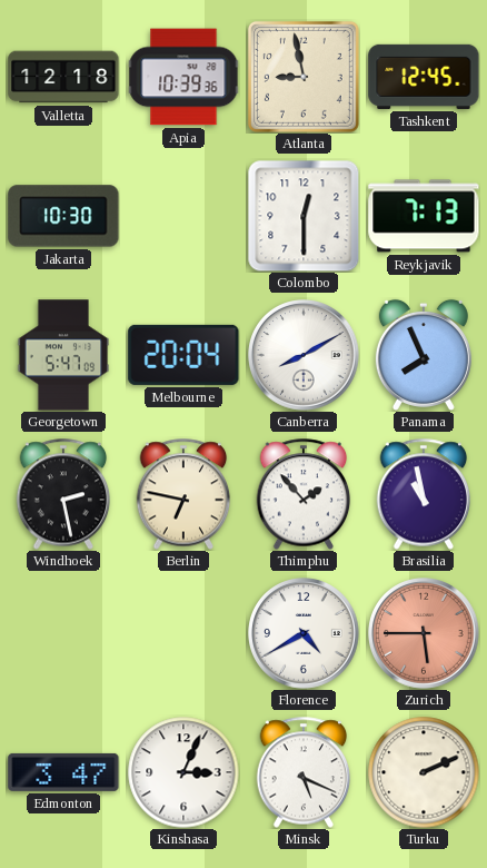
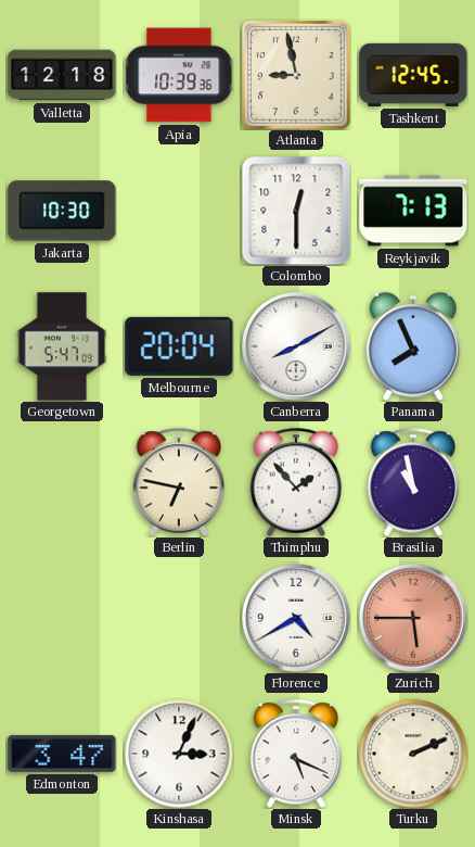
Windhoek: 2:28 -> none (63, 494)
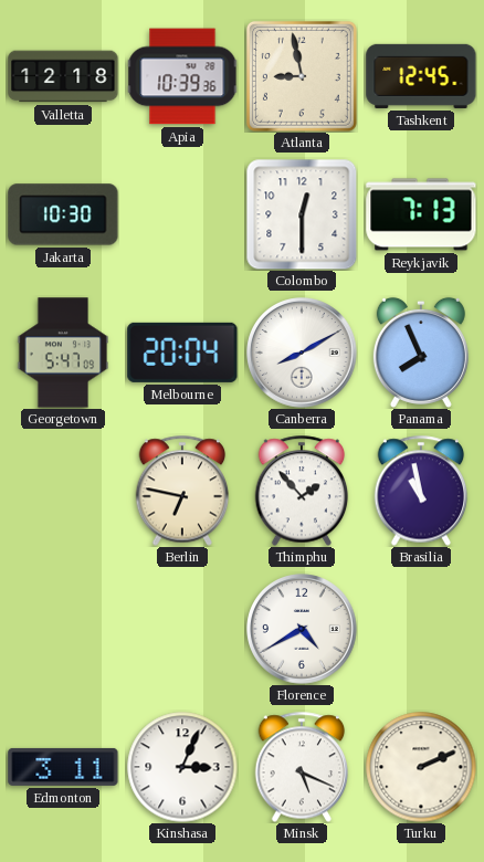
Zurich: 5:45 -> none (413, 618)
Edmonton: 3:47 -> 3:11 (63, 767)
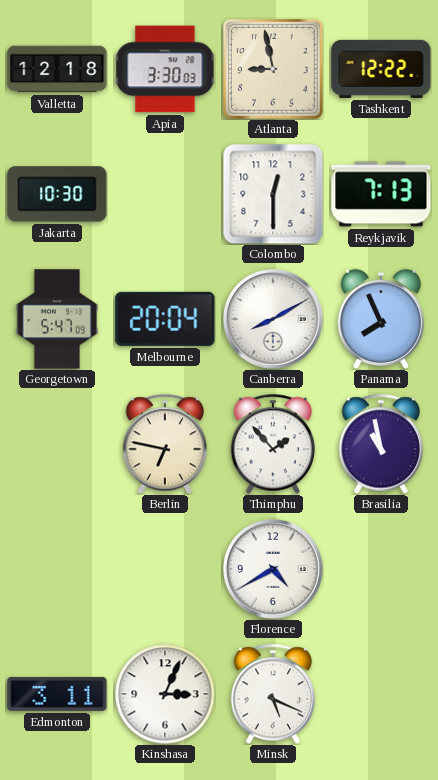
Apia: 10:39 -> 3:30 (165, 69)
Tashkent: 12:45 -> 12:22 (381, 69)
Turku: 2:11 -> none (421, 767)
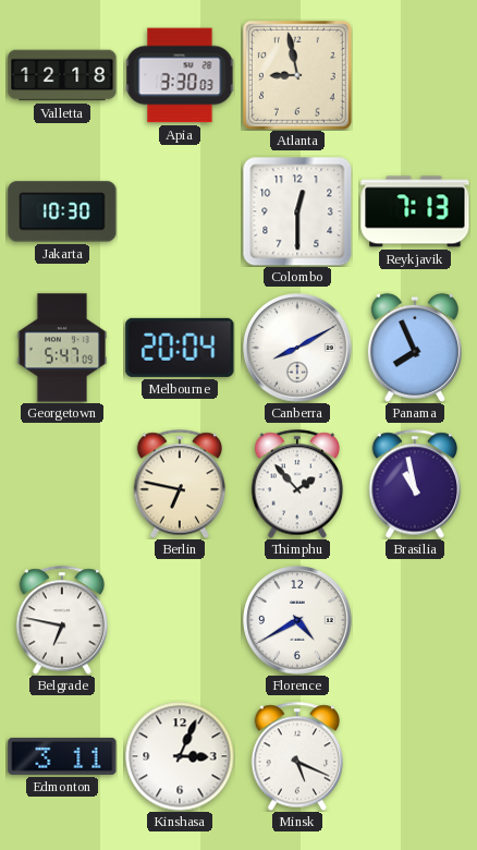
Tashkent: 12:22 -> none (381, 69)
Belgrade: none -> 6:47 (62, 620)
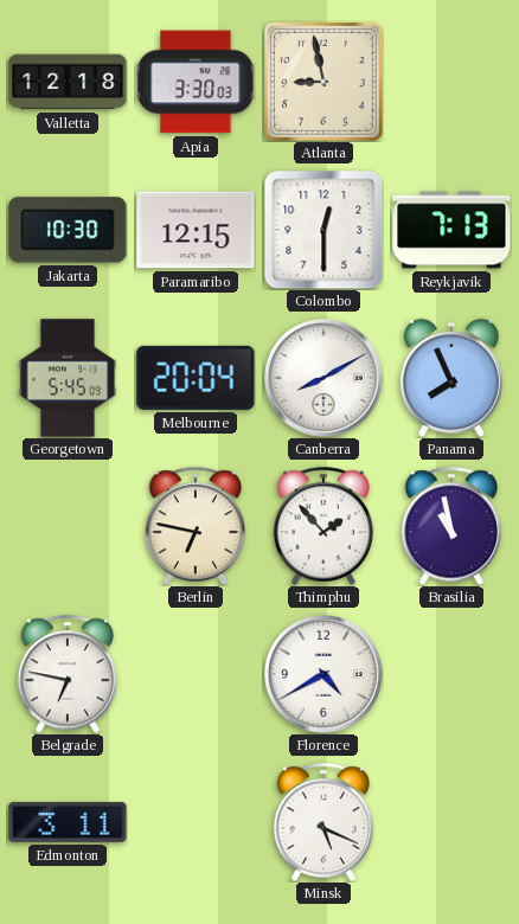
Paramaribo: none -> 12:15 (196, 230)
Georgetown: 5:47 -> 5:45 (68, 378)
Kinshasa: 3:04 -> none (180, 756)
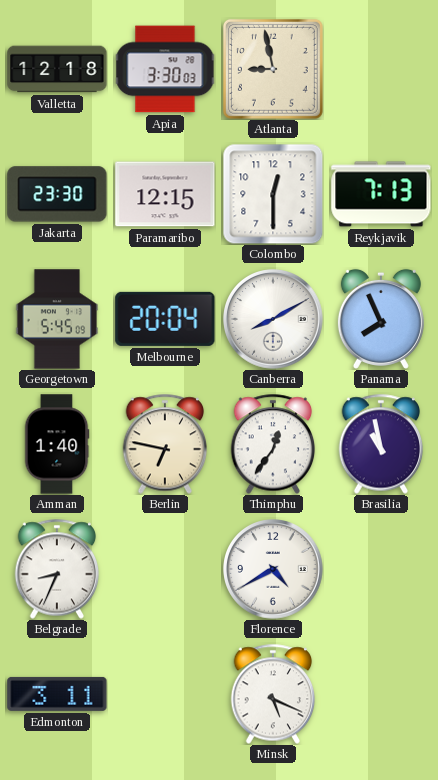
Jakarta: 10:30 -> 23:30 (57, 194)
Amman: none -> 1:40 (57, 444)
Thimphu: 1:53 -> 12:36 (273, 444)
Belgrade: 6:47 -> 8:34 (57, 569)
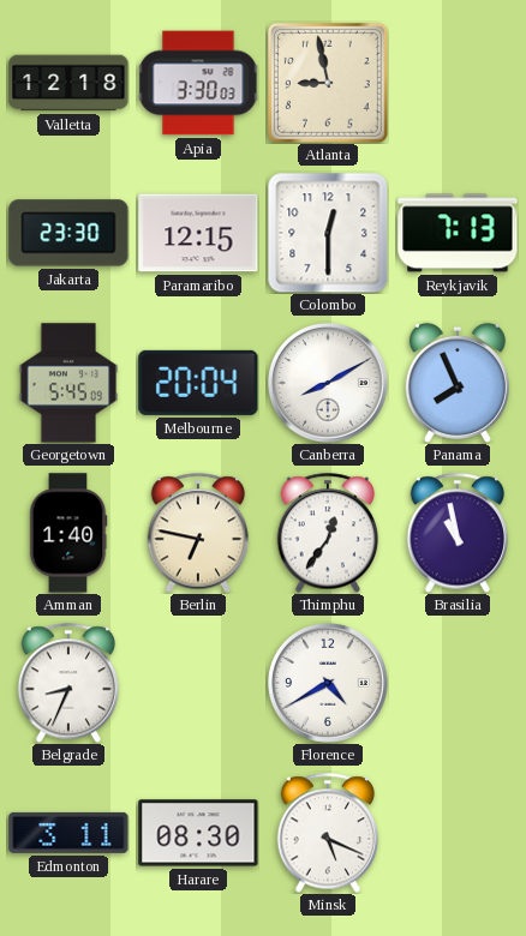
Harare: none -> 08:30 (198, 833)
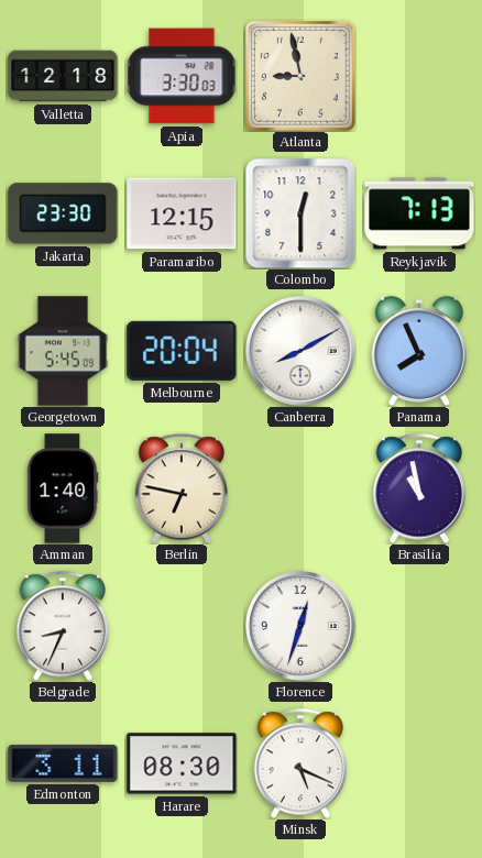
Thimphu: 12:36 -> none (328, 533)
Florence: 4:40 -> 12:33 (300, 626)
